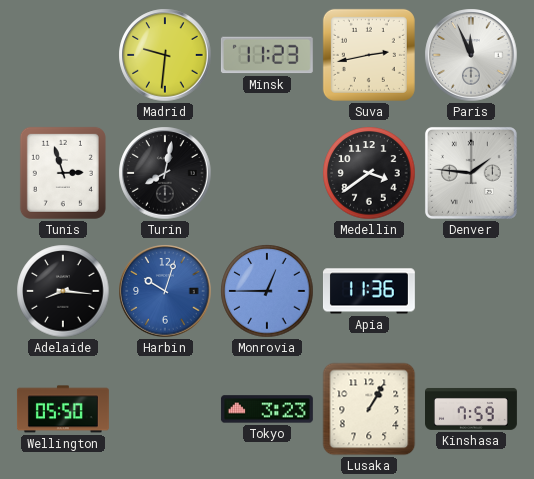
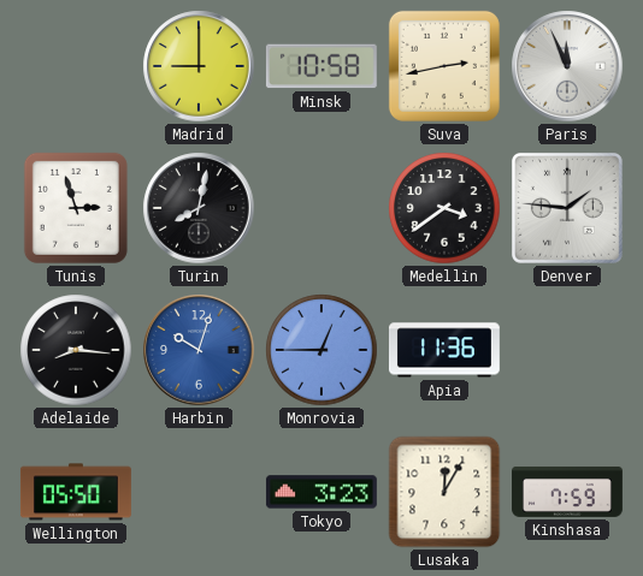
Madrid: 9:31 -> 9:00 (199, 66)
Minsk: 11:23 -> 10:58 (321, 66)
Lusaka: 1:05 -> 12:05 (444, 492)
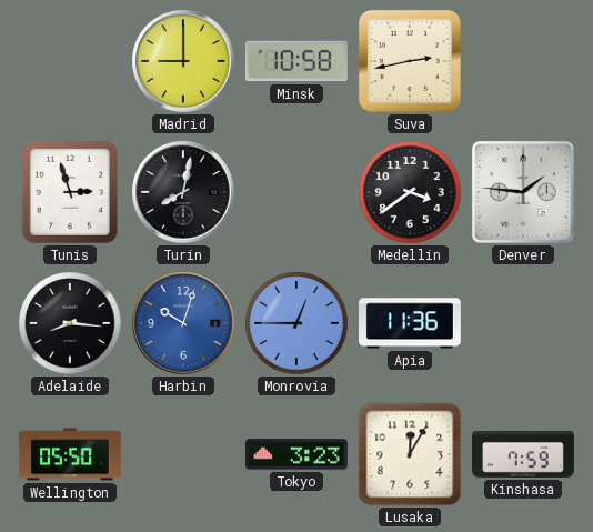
Paris: 11:56 -> none (567, 66)
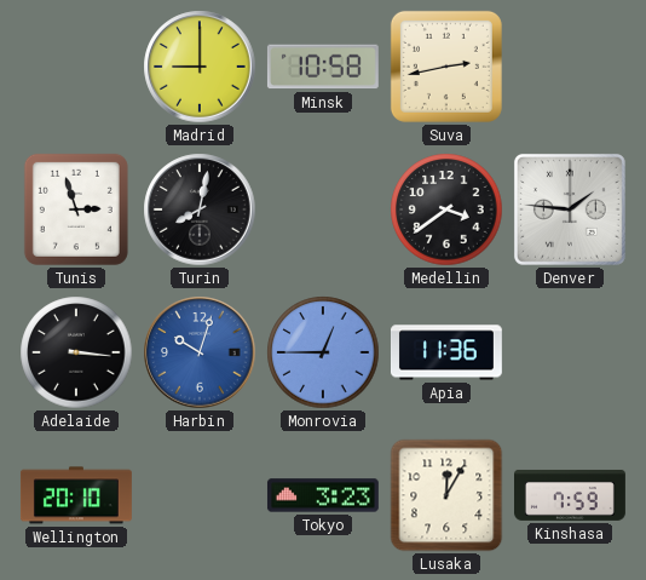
Adelaide: 8:16 -> 3:16 (76, 352)
Wellington: 05:50 -> 20:10 (76, 495)
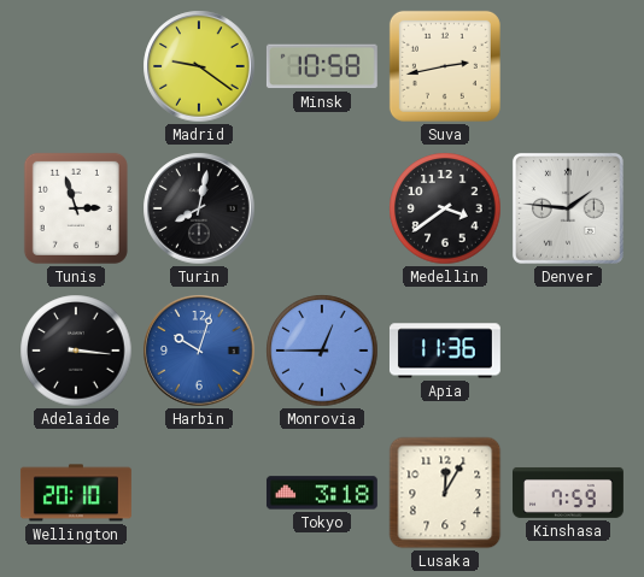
Madrid: 9:00 -> 9:21 (199, 66)
Tokyo: 3:23 -> 3:18 (322, 493)
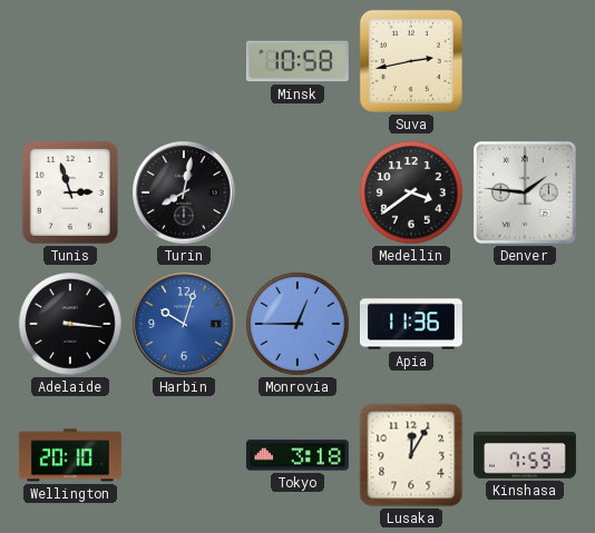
Madrid: 9:21 -> none (199, 66)
